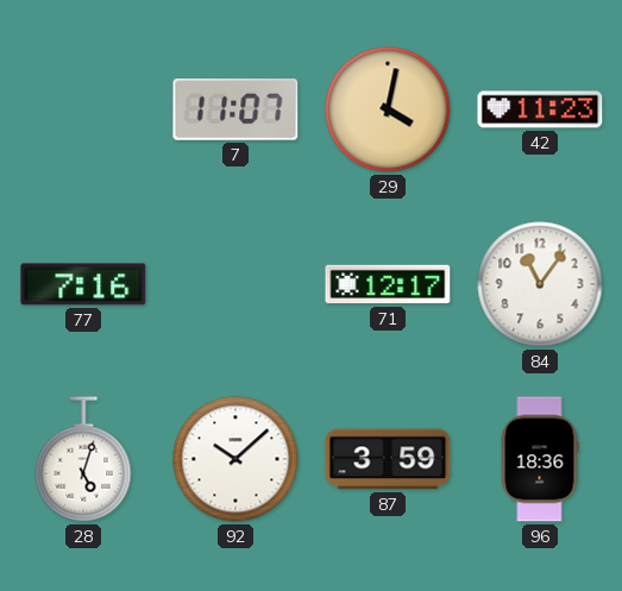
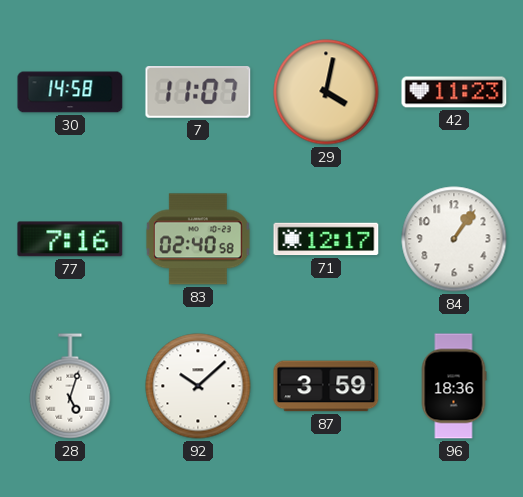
30: none -> 14:58 (70, 92)
83: none -> 02:40 (198, 239)
84: 11:06 -> 1:06 (454, 239)
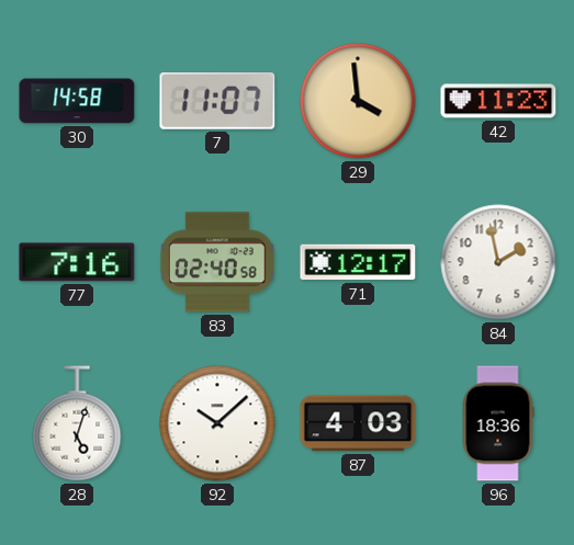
29: 4:02 -> 3:59 (358, 101)
84: 1:06 -> 1:58 (498, 262)
87: 3:59 -> 4:03 (358, 423)
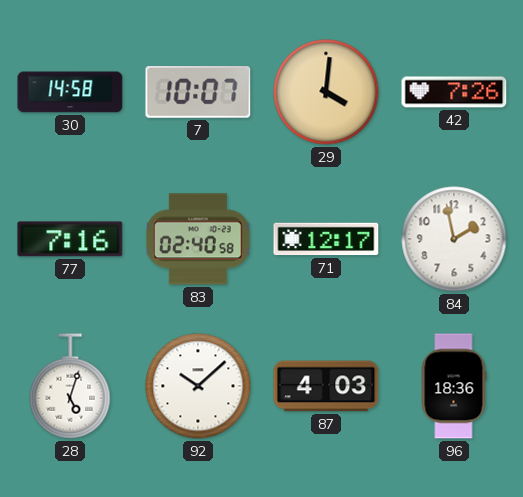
7: 11:07 -> 10:07 (198, 93)
29: 3:59 -> 4:01 (326, 92)
42: 11:23 -> 7:26 (454, 92)
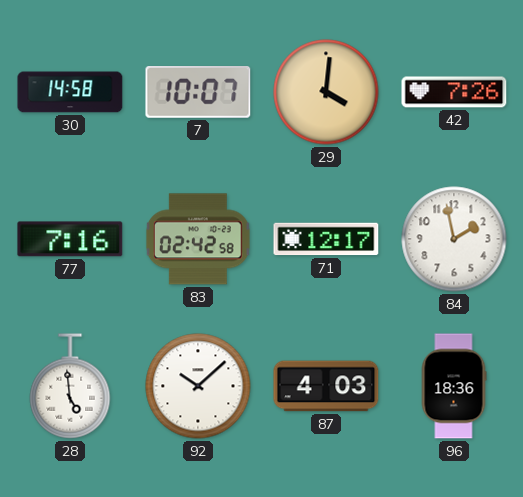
83: 02:40 -> 02:42 (198, 239)
28: 5:03 -> 4:59 (70, 386)
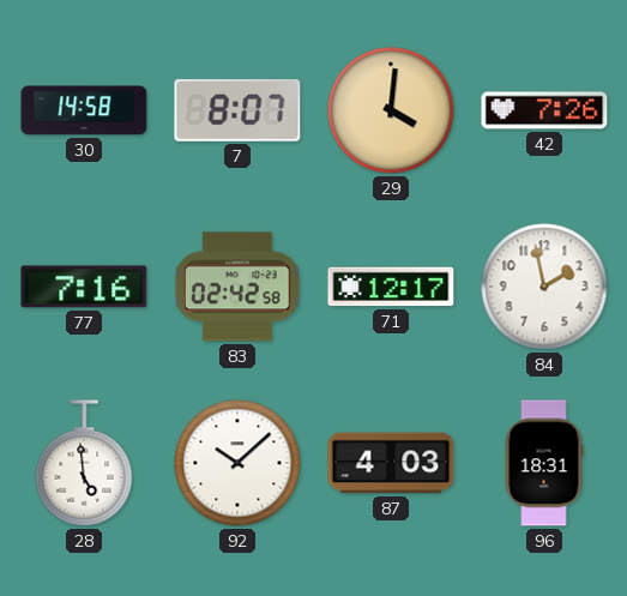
7: 10:07 -> 8:07 (237, 112)
96: 18:36 -> 18:31 (544, 463)
